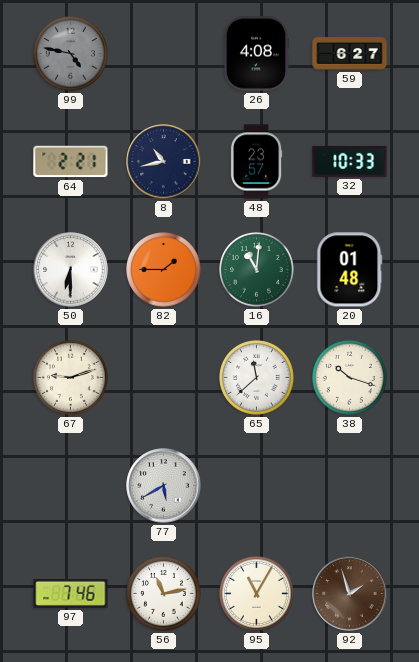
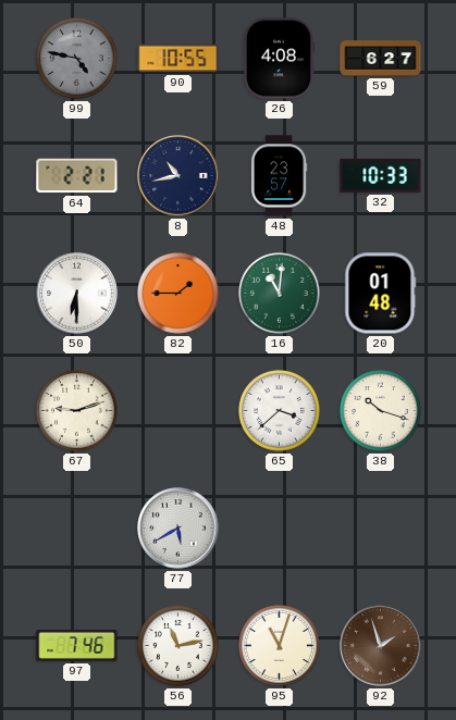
90: none -> 10:55 (178, 59)
65: 11:38 -> 3:38 (280, 411)
95: 11:05 -> 11:03 (280, 646)
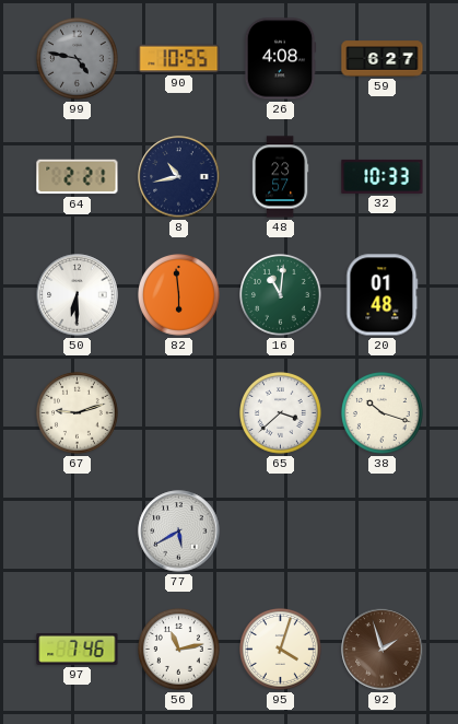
82: 1:45 -> 5:59 (179, 295)
95: 11:03 -> 4:03 (281, 650)
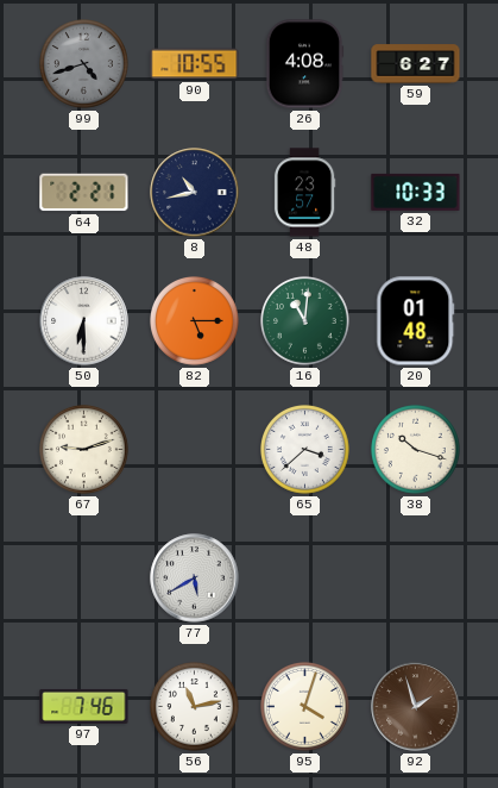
99: 4:47 -> 4:42 (84, 64)
82: 5:59 -> 5:15 (195, 321)
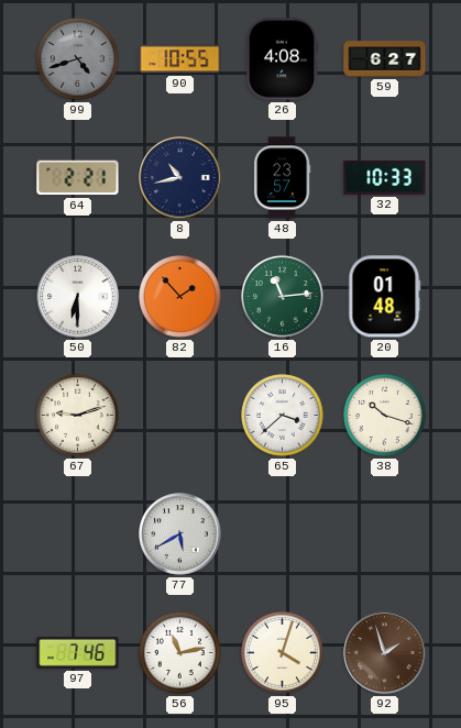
82: 5:15 -> 1:53 (180, 297)
16: 11:01 -> 11:14 (283, 297)
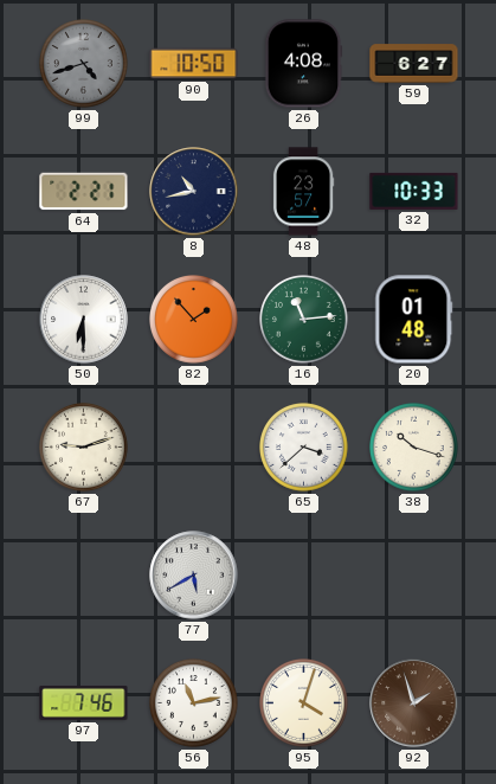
90: 10:55 -> 10:50 (194, 64)
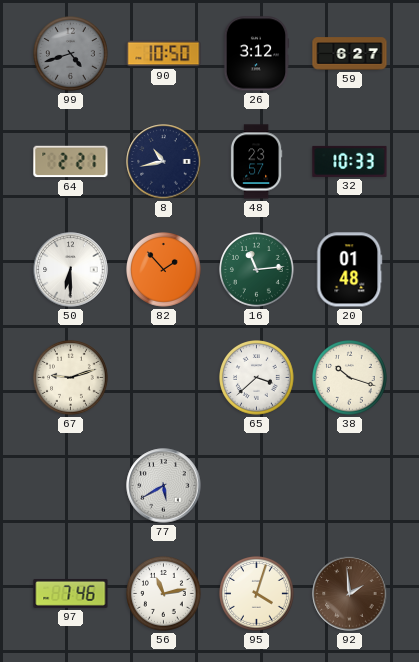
26: 4:08 -> 3:12 (256, 54)
92: 1:57 -> 1:59 (350, 594)
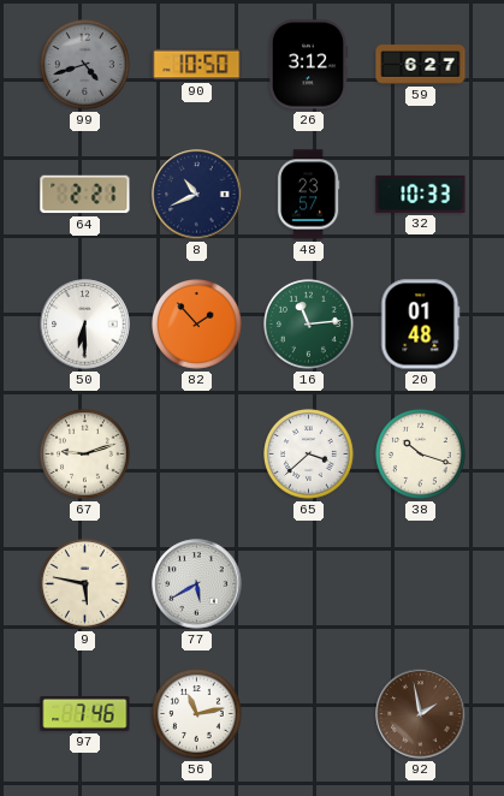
8: 10:43 -> 10:41 (197, 195)
9: none -> 5:47 (85, 584)
95: 4:03 -> none (257, 594)
92: 1:59 -> 1:58 (421, 714)
